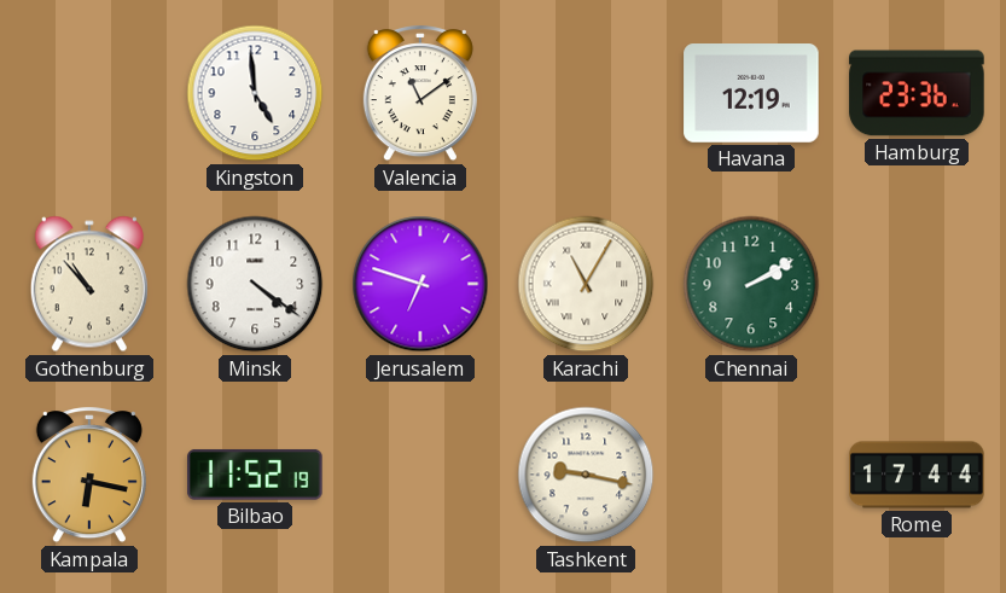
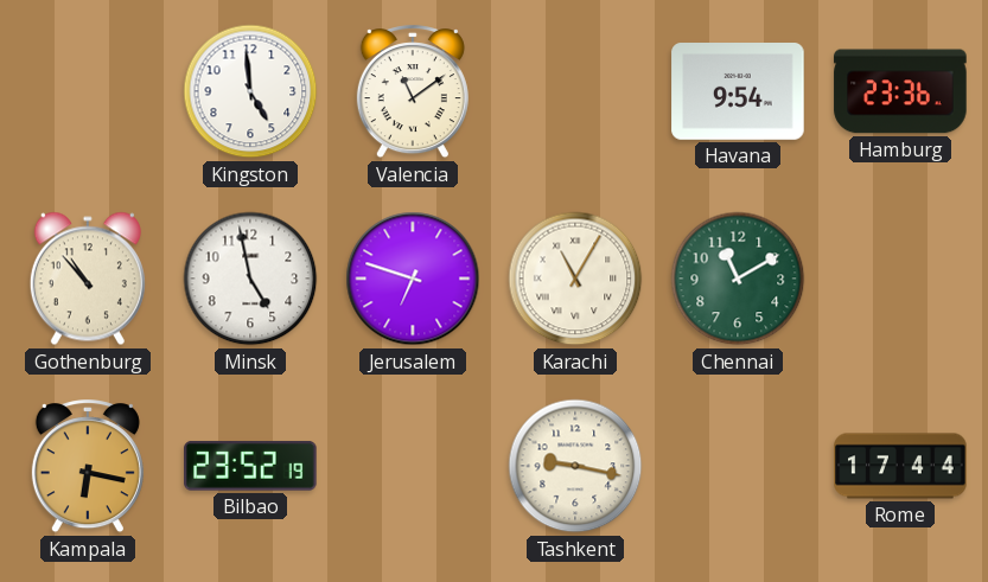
Havana: 12:19 -> 9:54 (738, 92)
Minsk: 4:21 -> 4:58 (250, 279)
Chennai: 2:10 -> 11:10 (738, 279)
Bilbao: 11:52 -> 23:52 (250, 466)
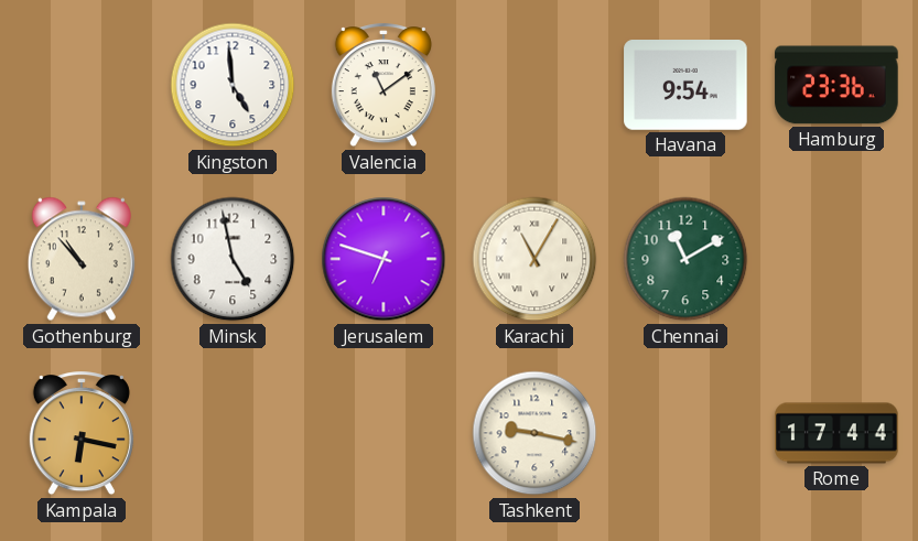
Bilbao: 23:52 -> none (250, 466)
